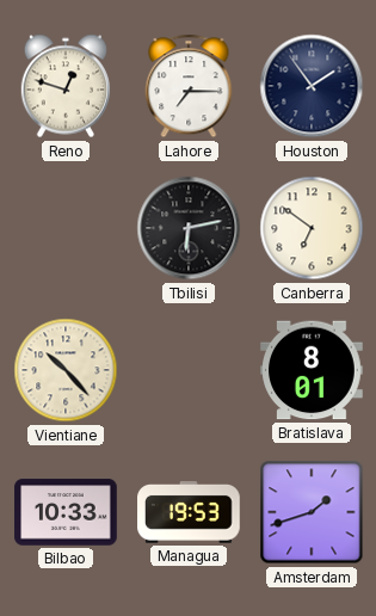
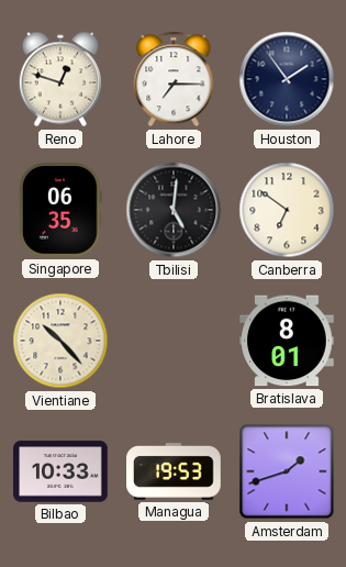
Singapore: none -> 06:35 (62, 211)
Tbilisi: 6:13 -> 5:01 (174, 210)
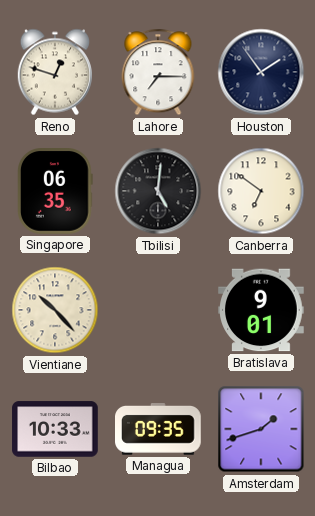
Bratislava: 8:01 -> 9:01 (261, 310)
Managua: 19:53 -> 09:35 (159, 430)
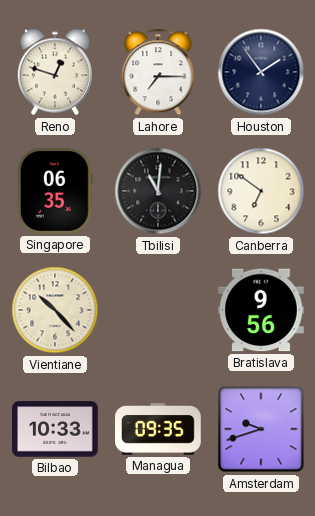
Tbilisi: 5:01 -> 11:01 (158, 191)
Bratislava: 9:01 -> 9:56 (261, 310)
Amsterdam: 1:42 -> 9:42 (261, 429)
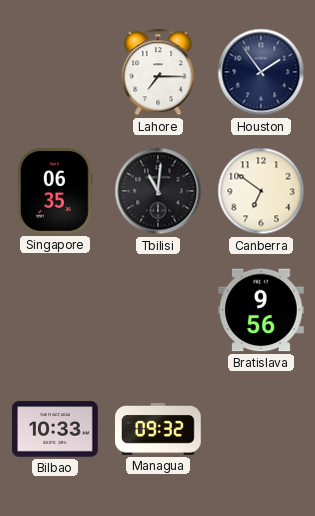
Reno: 12:48 -> none (54, 72)
Vientiane: 10:23 -> none (55, 310)
Managua: 09:35 -> 09:32 (159, 430)
Amsterdam: 9:42 -> none (261, 429)
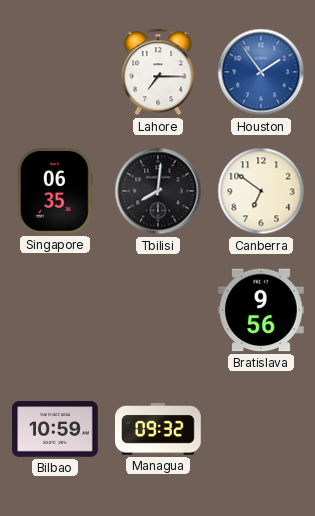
Houston dial: navy -> blue (261, 72)
Tbilisi: 11:01 -> 8:01 (158, 191)
Bilbao: 10:33 -> 10:59 (55, 429)
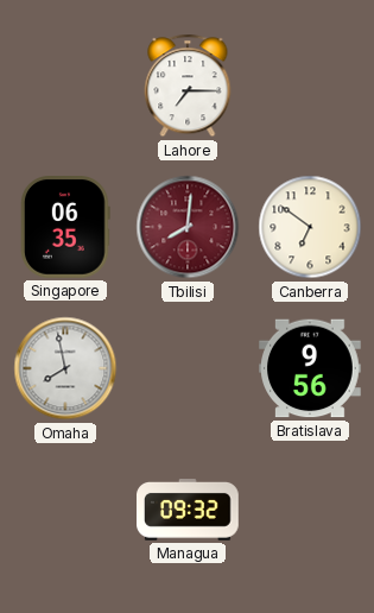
Houston: 1:54 -> none (261, 72)
Tbilisi dial: black -> burgundy (188, 227)
Omaha: none -> 7:58 (65, 368)
Bilbao: 10:59 -> none (55, 429)
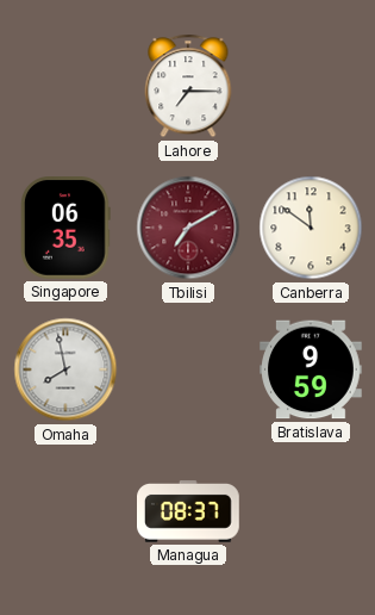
Tbilisi: 8:01 -> 7:10 (188, 228)
Canberra: 6:51 -> 11:51 (311, 228)
Bratislava: 9:56 -> 9:59 (311, 369)
Managua: 09:32 -> 08:37 (189, 512)
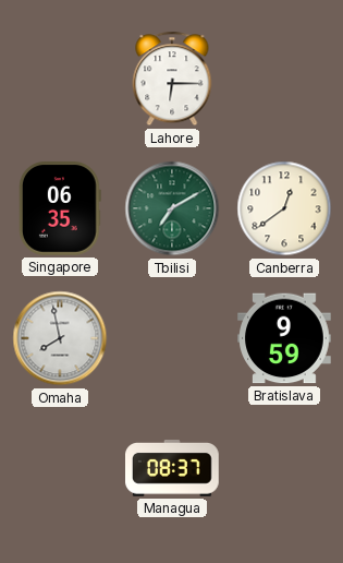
Lahore: 7:15 -> 6:15 (172, 79)
Tbilisi dial: burgundy -> green (172, 208)
Canberra: 11:51 -> 12:39 (284, 208)
